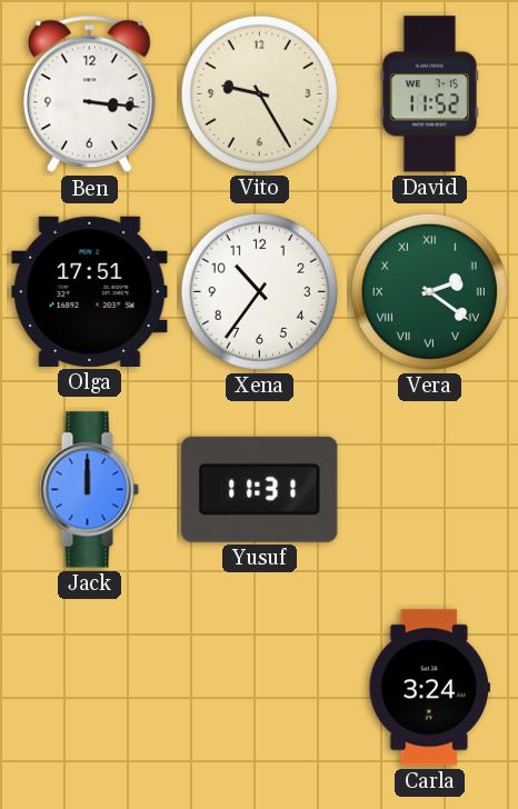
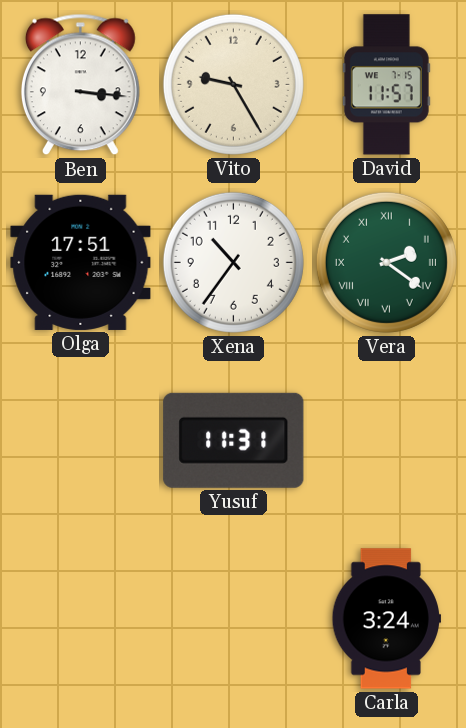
David: 11:52 -> 11:57 (386, 85)
Jack: 12:00 -> none (89, 490)
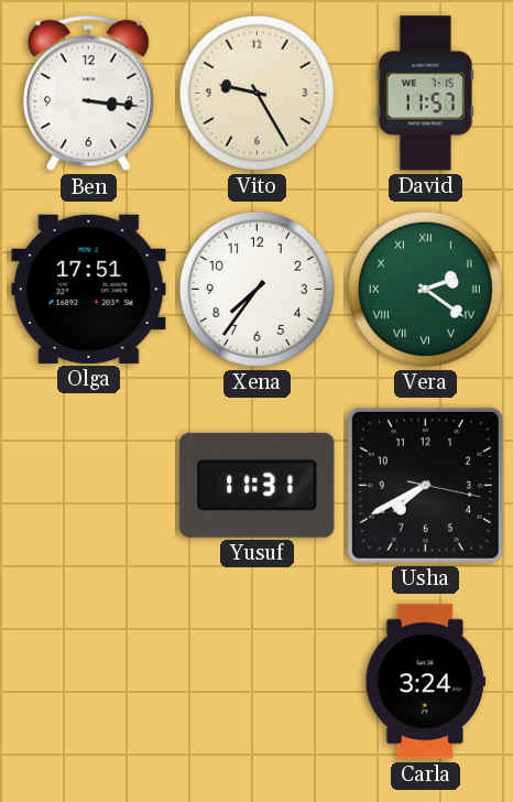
Xena: 10:36 -> 7:36 (256, 289)
Usha: none -> 7:40 (425, 485)
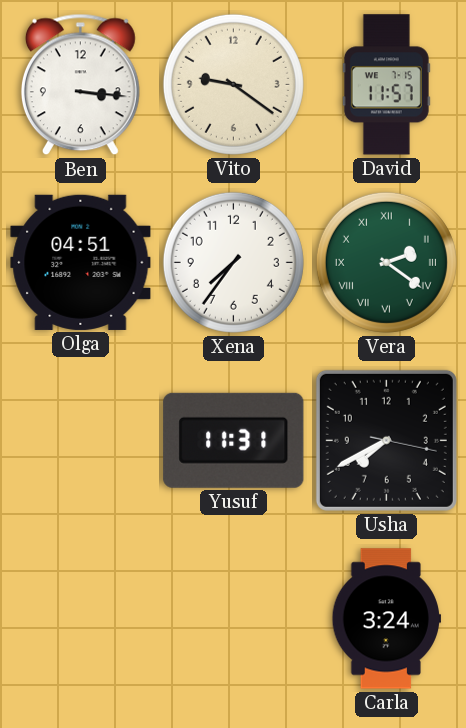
Vito: 9:25 -> 9:21 (233, 84)
Olga: 17:51 -> 04:51 (81, 262)
